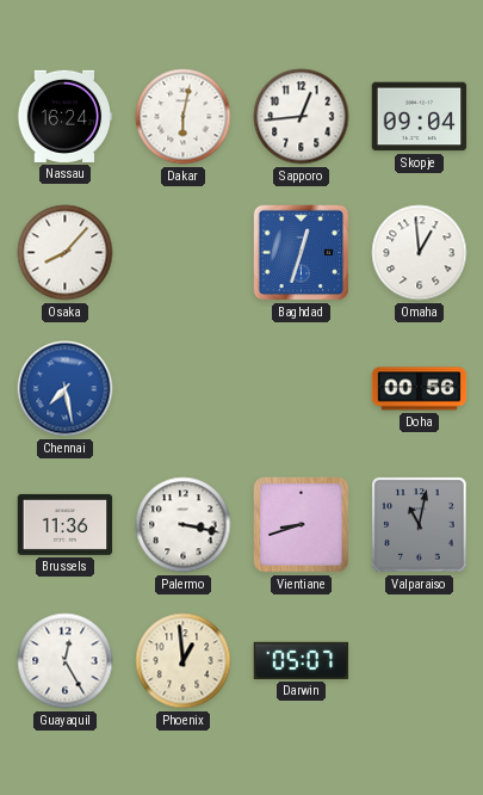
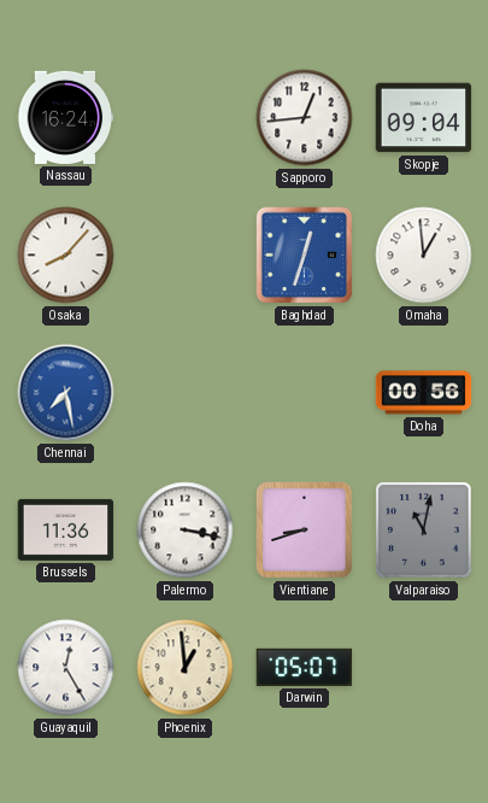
Dakar: 6:02 -> none (184, 117)
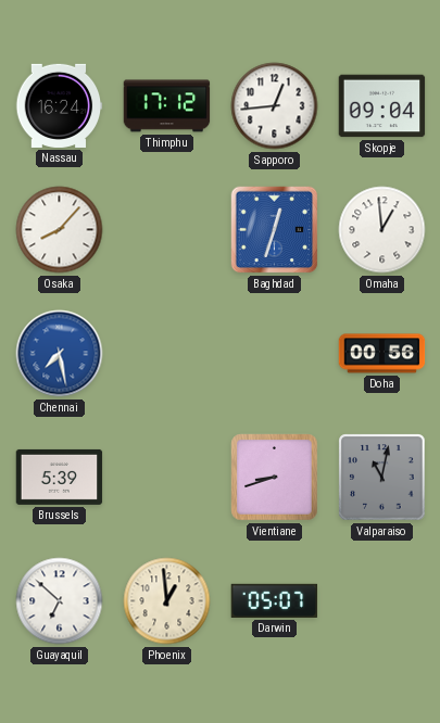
Thimphu: none -> 17:12 (167, 106)
Brussels: 11:36 -> 5:39 (60, 477)
Palermo: 3:17 -> none (186, 531)
Guayaquil: 12:25 -> 6:52 (60, 601)
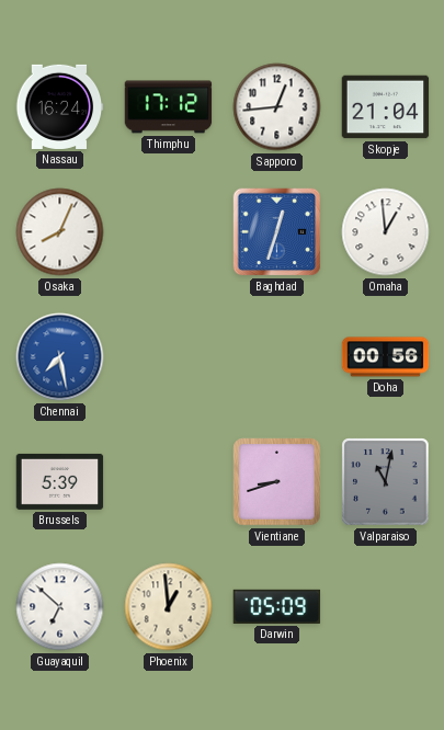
Skopje: 09:04 -> 21:04 (386, 107)
Osaka: 8:07 -> 8:04 (60, 232)
Darwin: 05:07 -> 05:09 (277, 606)
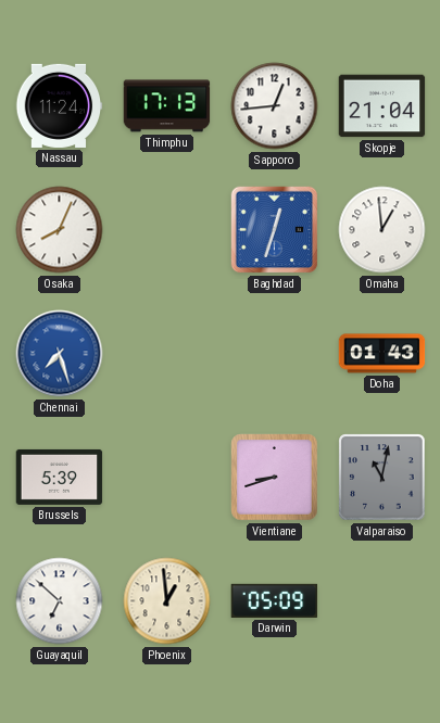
Nassau: 16:24 -> 11:24 (59, 105)
Thimphu: 17:12 -> 17:13 (167, 106)
Chennai: 7:28 -> 7:27 (60, 354)
Doha: 00:56 -> 01:43 (382, 354)
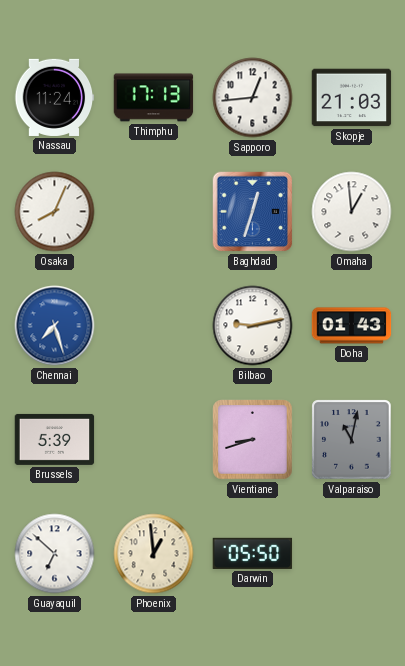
Skopje: 21:04 -> 21:03 (352, 98)
Bilbao: none -> 9:13 (253, 326)
Darwin: 05:09 -> 05:50 (253, 553)
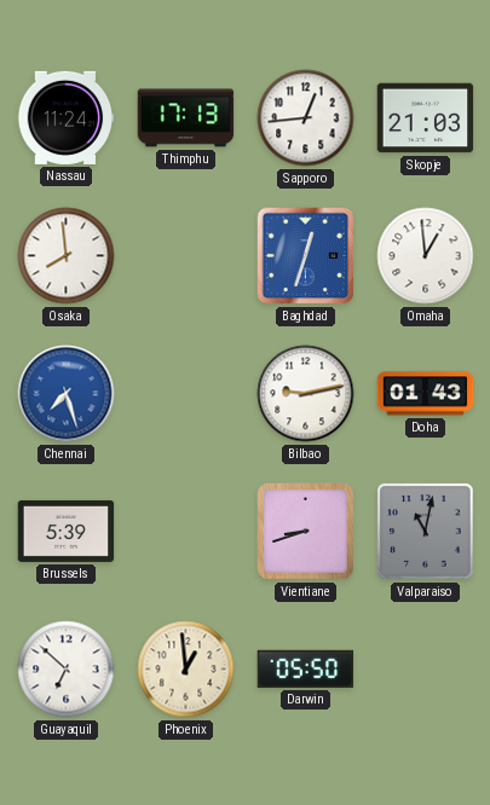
Osaka: 8:04 -> 7:59 (67, 256)
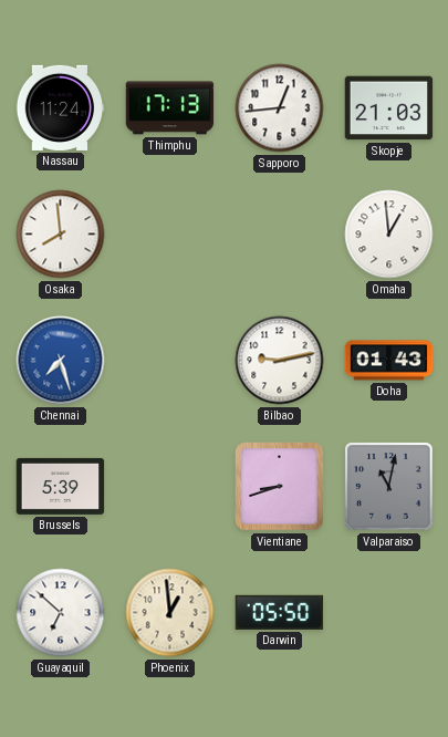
Baghdad: 12:33 -> none (306, 256)
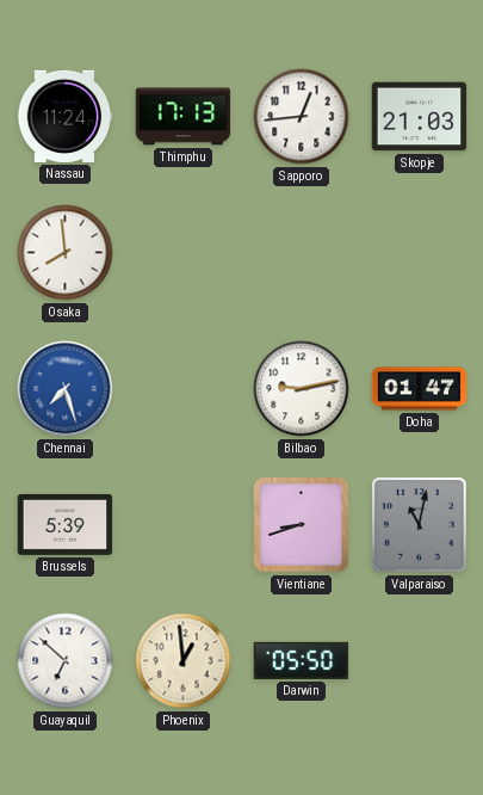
Omaha: 12:59 -> none (389, 235)
Doha: 01:43 -> 01:47 (420, 389)
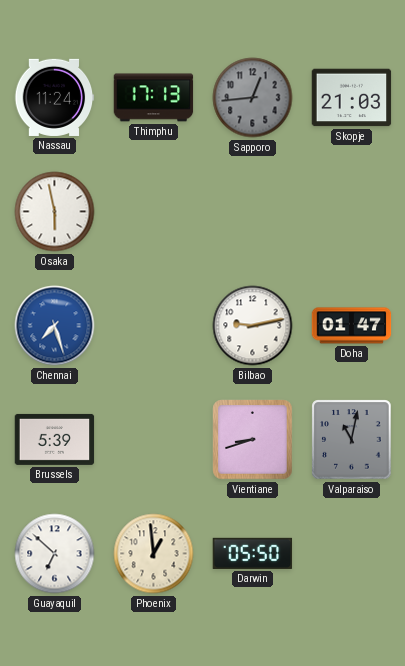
Sapporo dial: white -> grey (253, 98)
Osaka: 7:59 -> 5:58 (55, 212)
